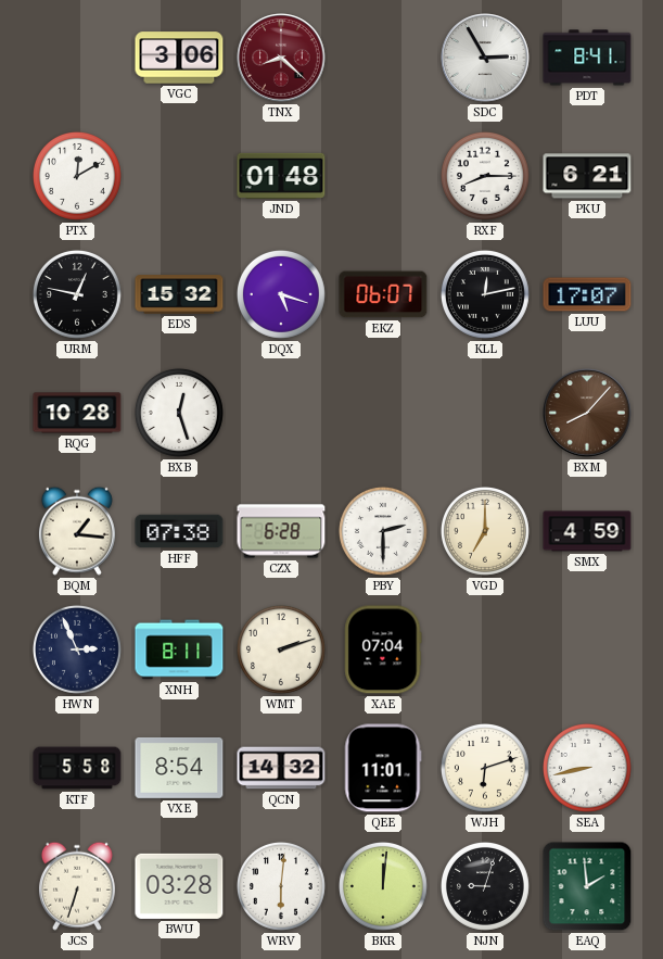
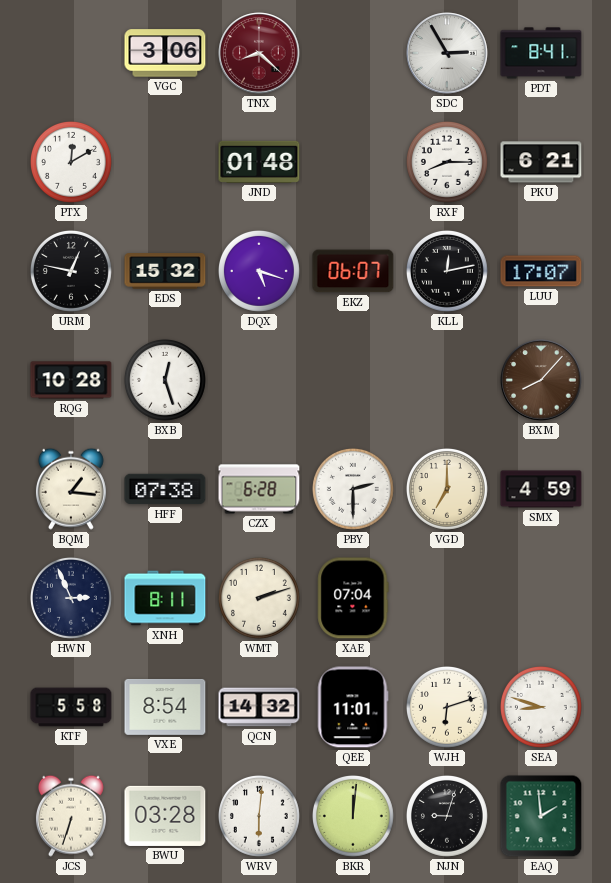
SEA: 8:43 -> 8:48 (541, 707)
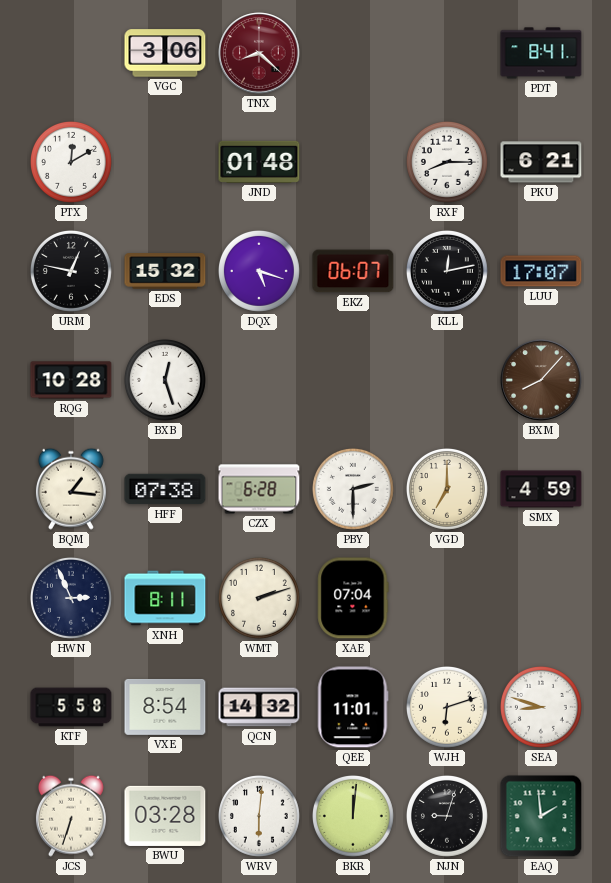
SDC: 2:55 -> none (447, 53)
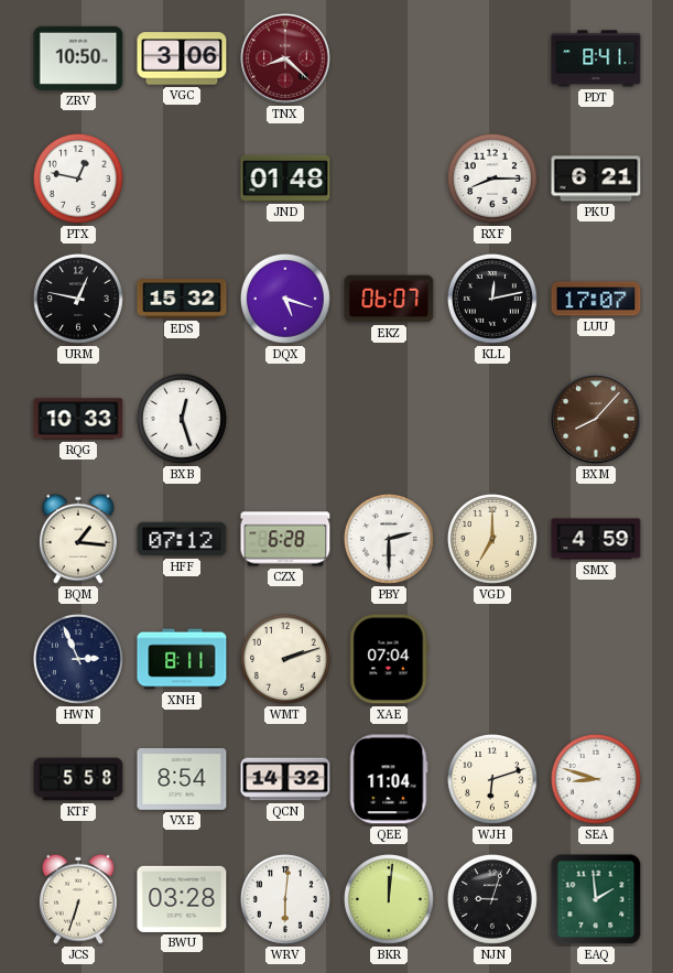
ZRV: none -> 10:50 (78, 58)
PTX: 12:10 -> 12:47 (78, 179)
RQG: 10:28 -> 10:33 (78, 419)
HFF: 07:38 -> 07:12 (182, 539)
QEE: 11:01 -> 11:04 (389, 779)
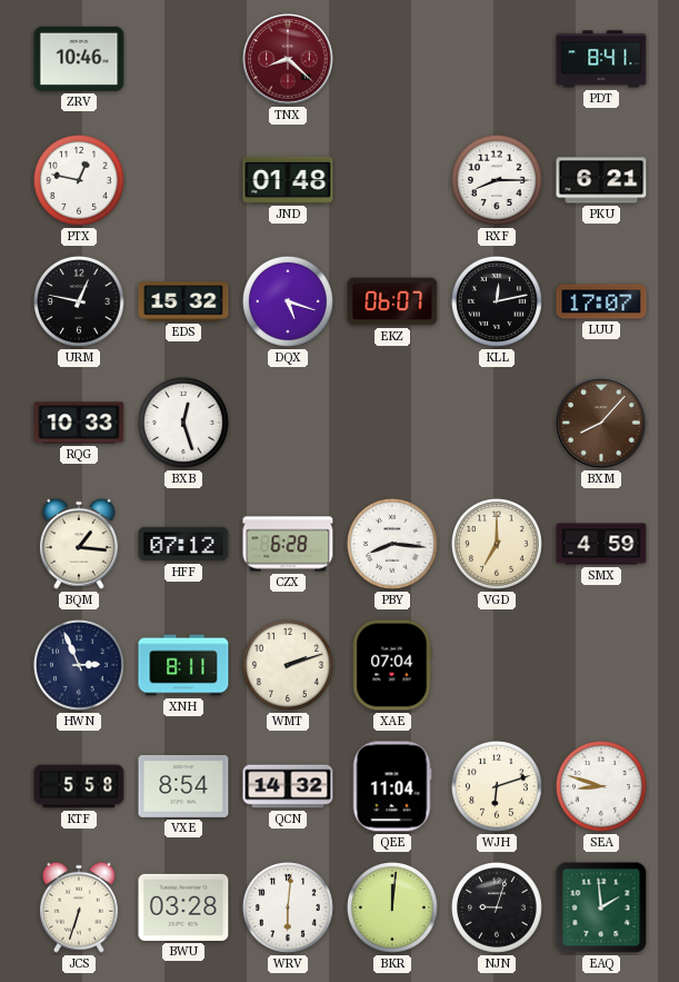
ZRV: 10:50 -> 10:46 (79, 59)
VGC: 3:06 -> none (182, 58)
PBY: 2:30 -> 8:16 (392, 544)
